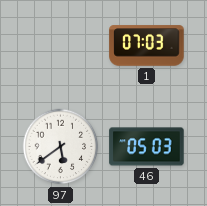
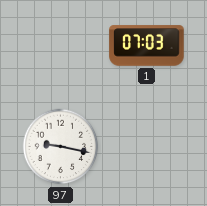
97: 5:39 -> 9:17 (61, 147)
46: 05:03 -> none (147, 147)
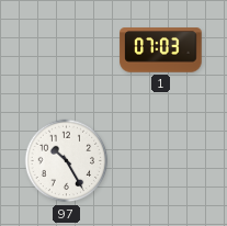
97: 9:17 -> 10:25 (67, 161)
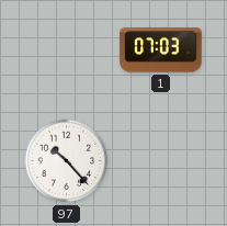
97: 10:25 -> 10:23 (67, 161)
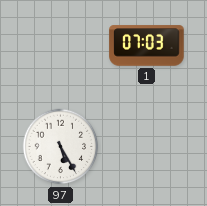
97: 10:23 -> 5:25 (61, 147)
